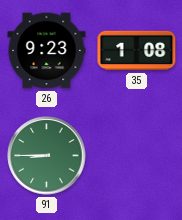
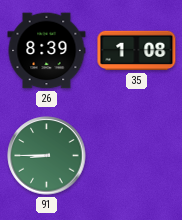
26: 9:23 -> 8:39 (47, 51)
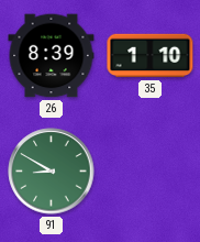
35: 1:08 -> 1:10 (151, 56)
91: 8:45 -> 8:50 (52, 172)
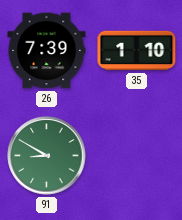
26: 8:39 -> 7:39 (47, 51)
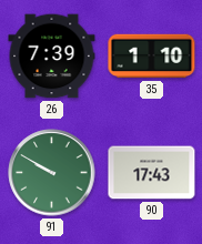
91: 8:50 -> 9:50 (52, 173)
90: none -> 17:43 (152, 173)
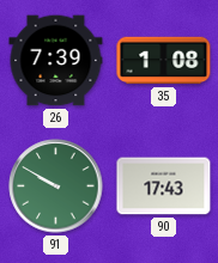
35: 1:10 -> 1:08 (164, 61)
